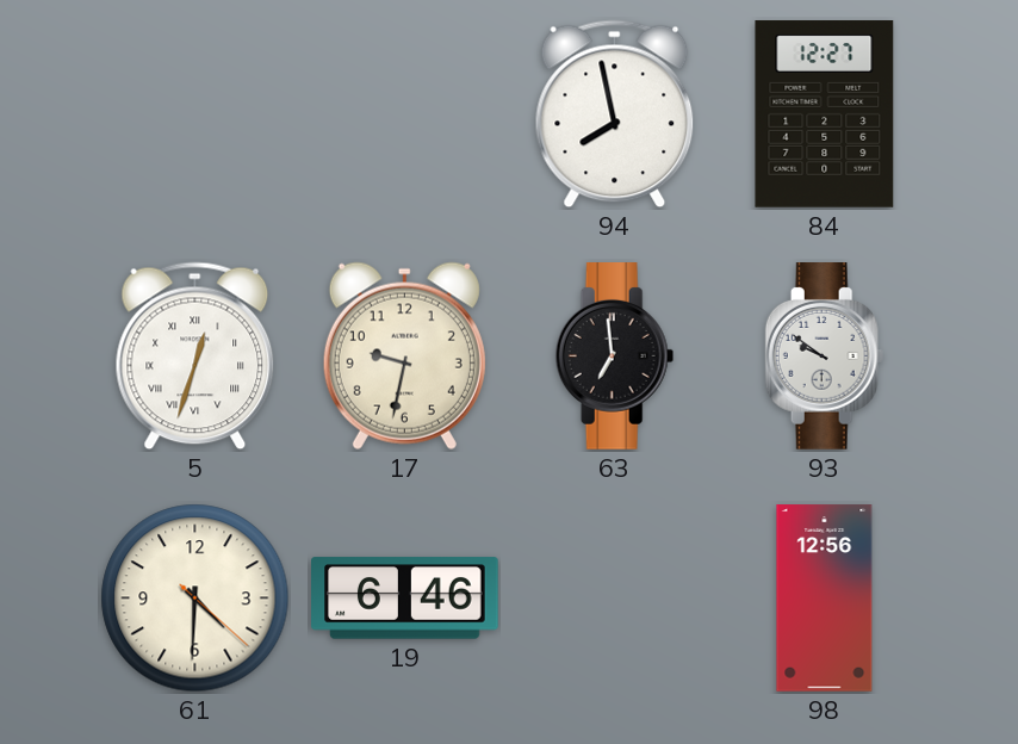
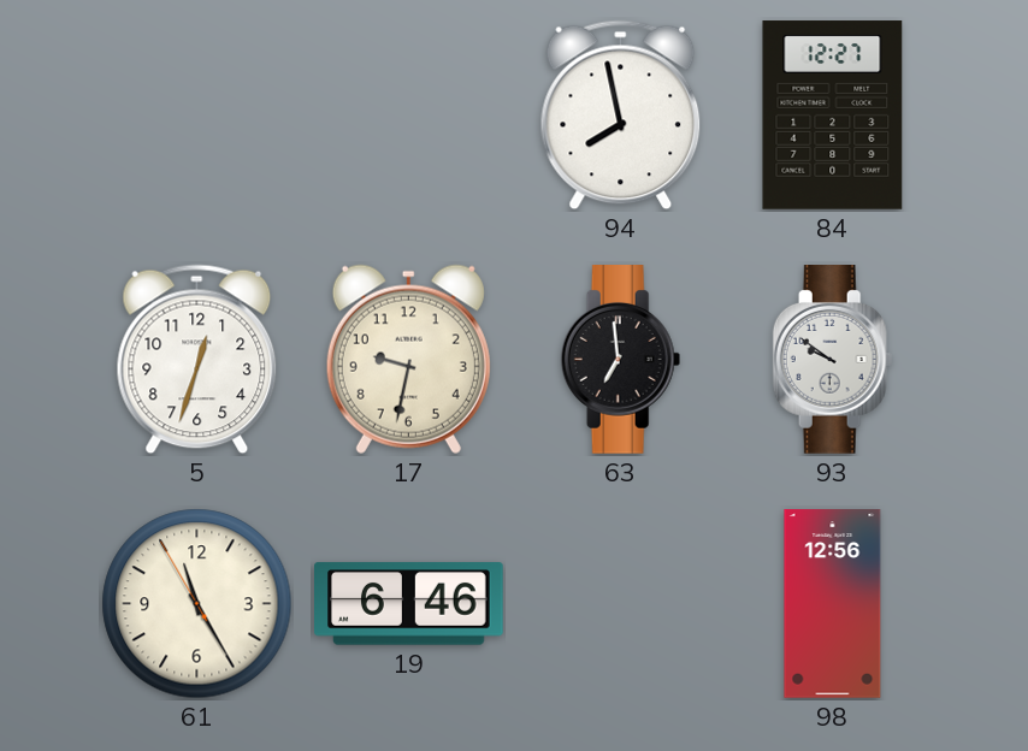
5 numerals: Roman -> Arabic (197, 360)
61: 4:30 -> 11:24 (197, 604)
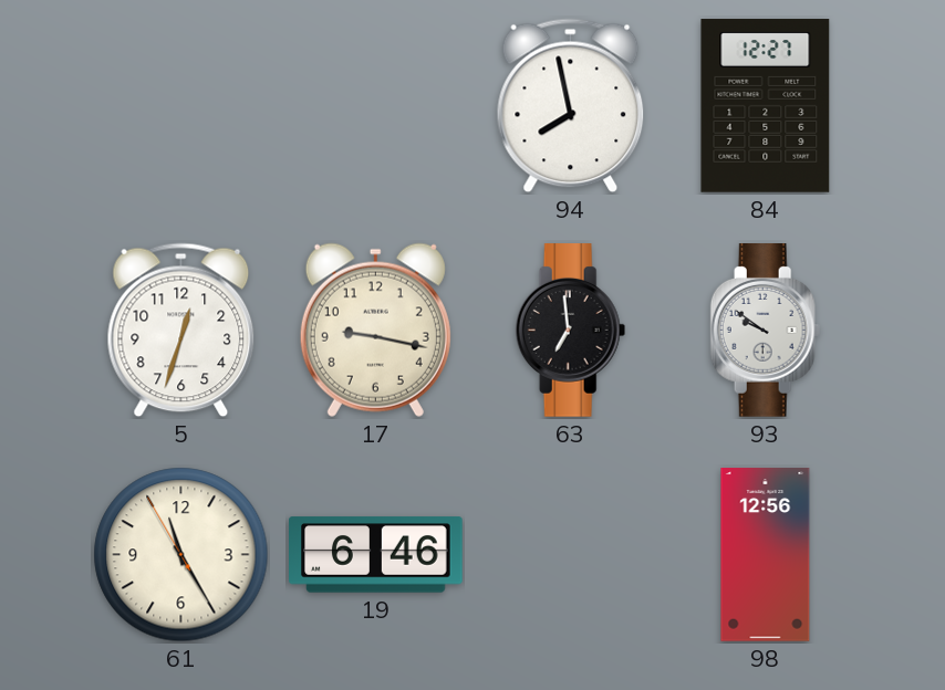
17: 9:32 -> 9:17 (375, 330)
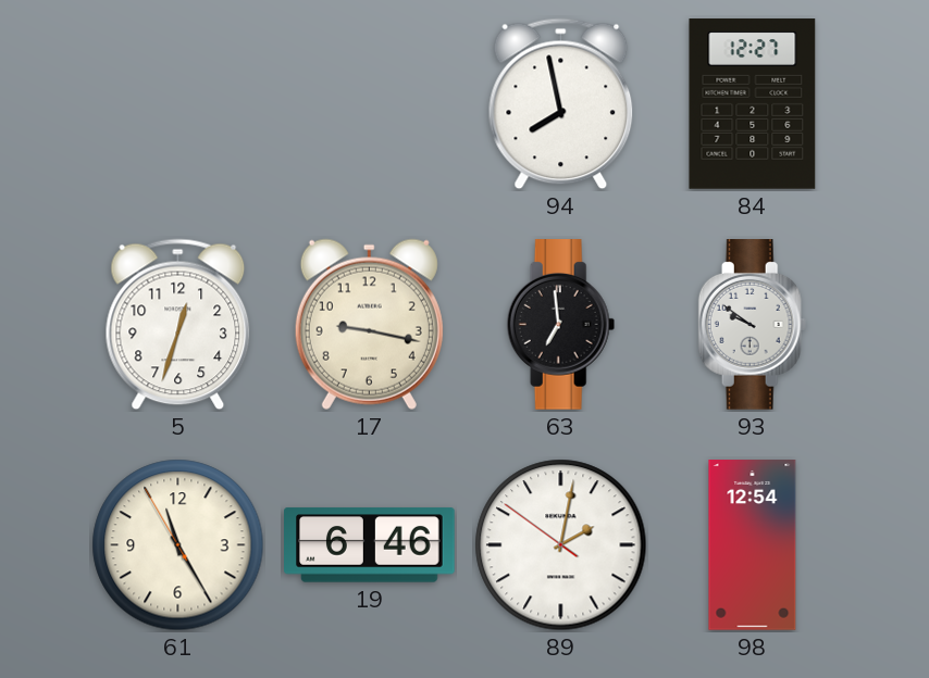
89: none -> 2:01 (561, 545)
98: 12:56 -> 12:54 (753, 545)
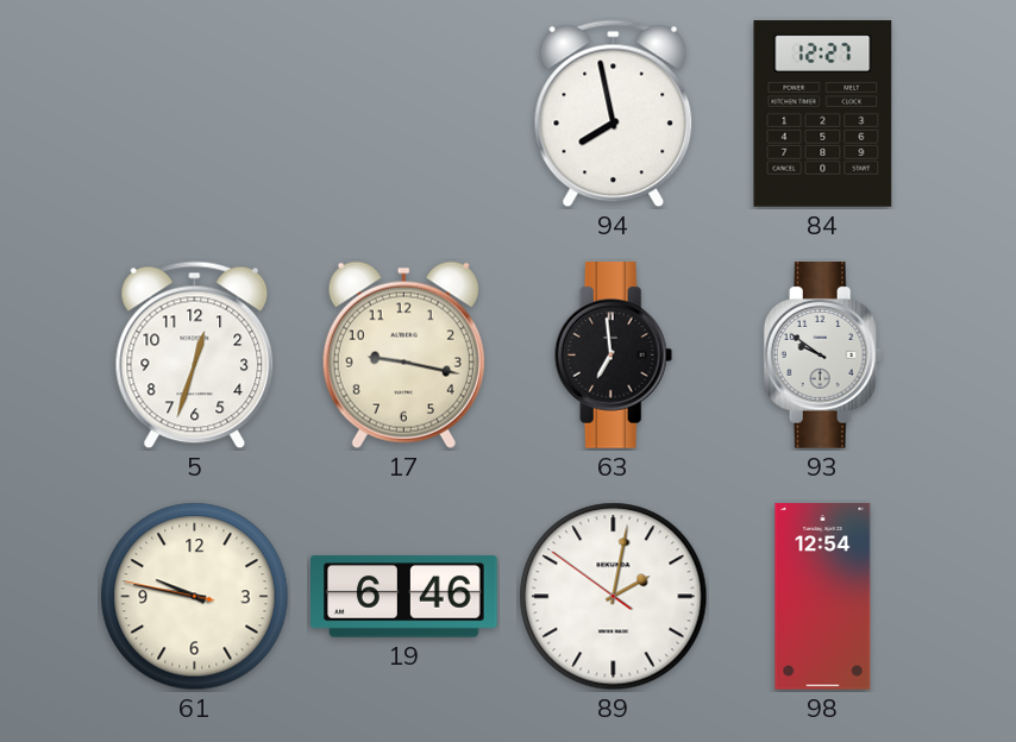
61: 11:24 -> 9:46 (195, 597)
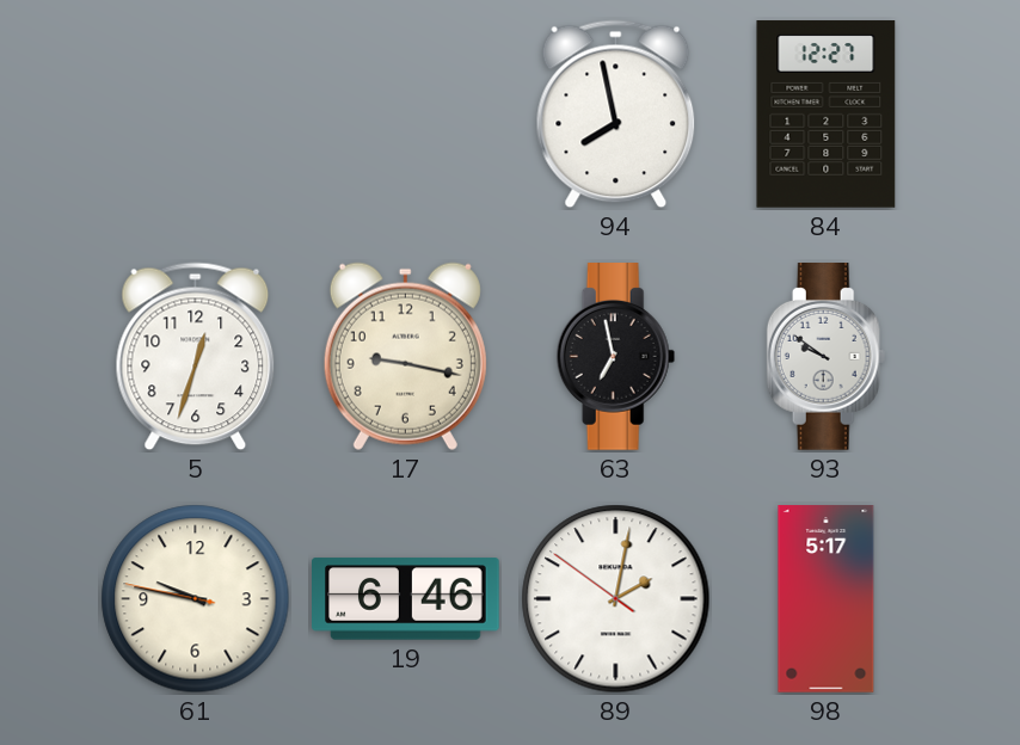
63: 6:59 -> 6:58 (616, 357)
98: 12:54 -> 5:17 (827, 599)
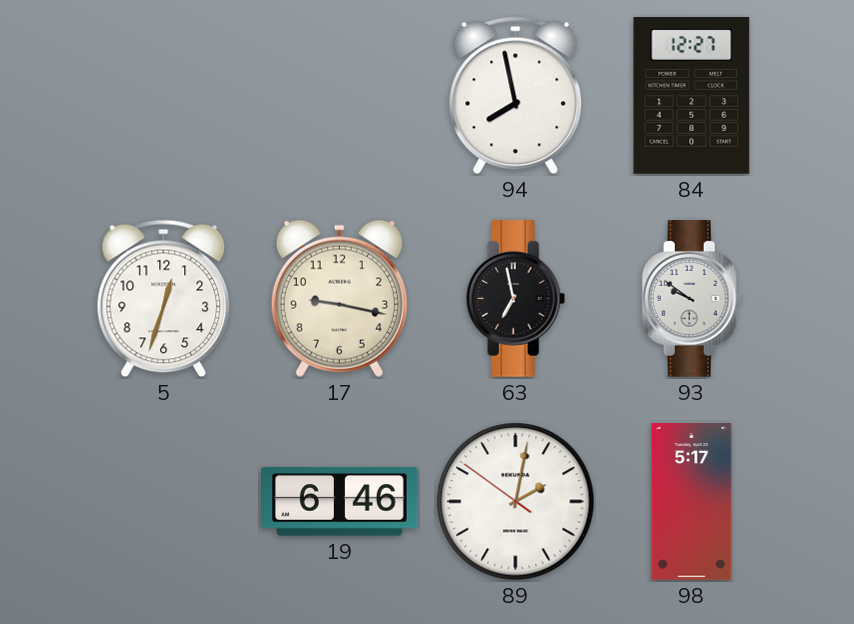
61: 9:46 -> none (196, 599)
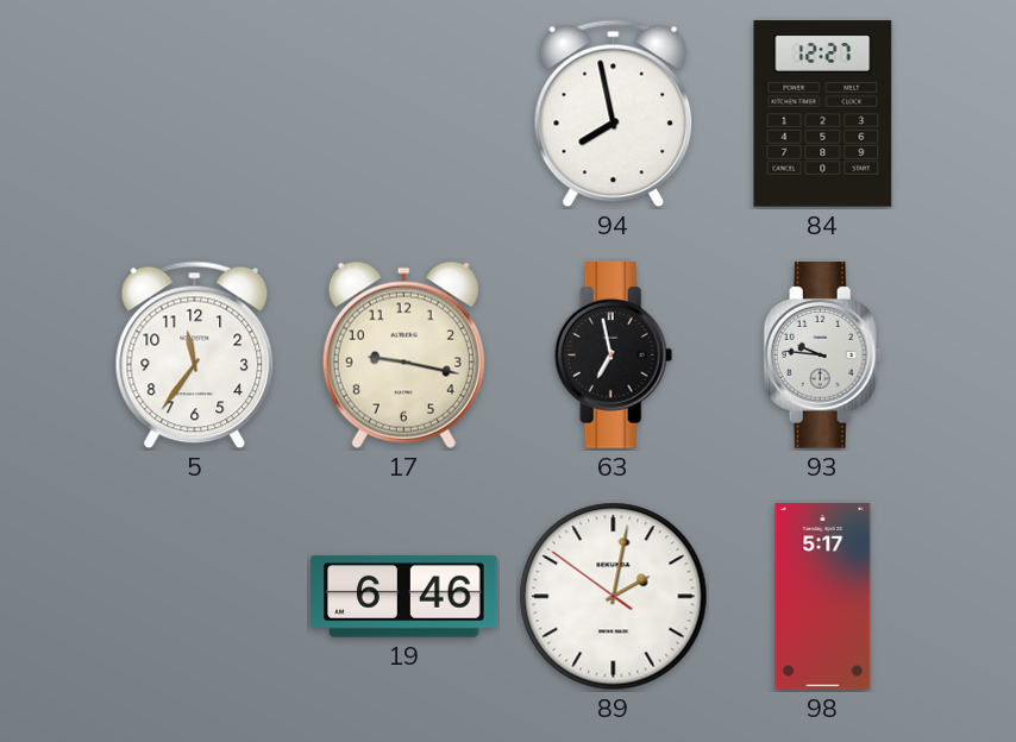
5: 12:33 -> 11:36 (195, 356)
93: 9:51 -> 9:46 (823, 356)
